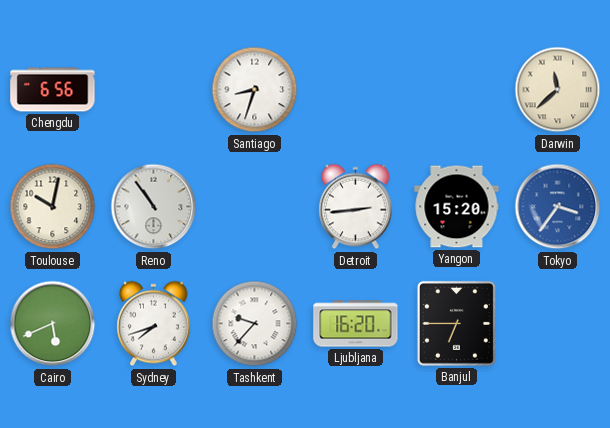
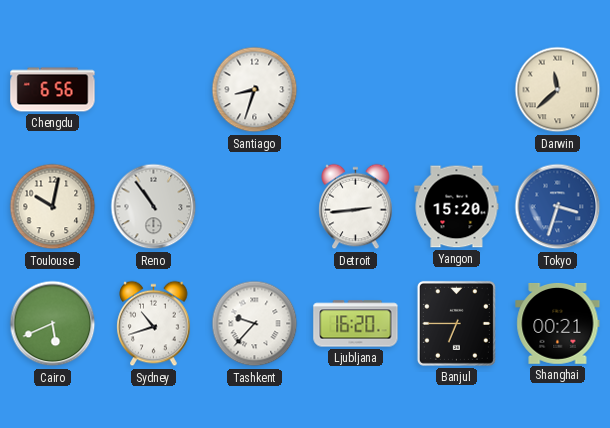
Tokyo: 3:36 -> 3:33 (558, 207)
Sydney: 7:42 -> 10:42 (154, 324)
Shanghai: none -> 00:21 (558, 323)
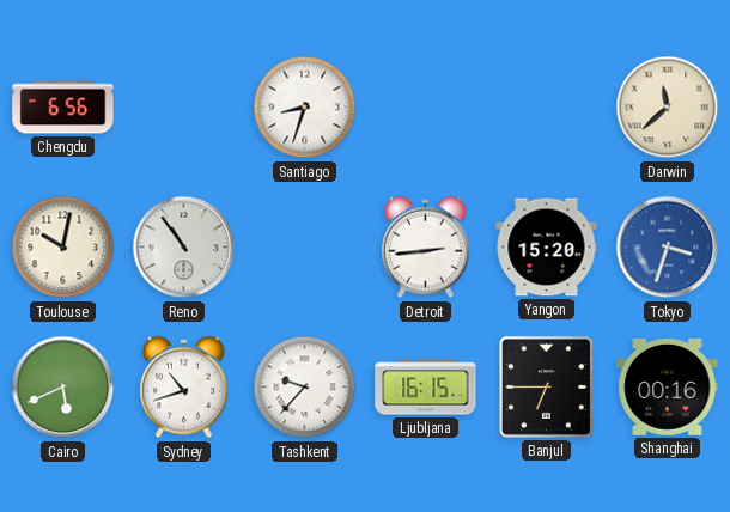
Ljubljana: 16:20 -> 16:15 (426, 388)
Shanghai: 00:21 -> 00:16 (668, 386)
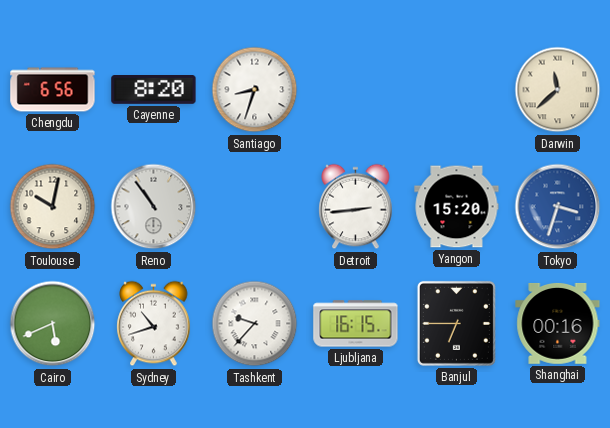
Cayenne: none -> 8:20 (154, 90)
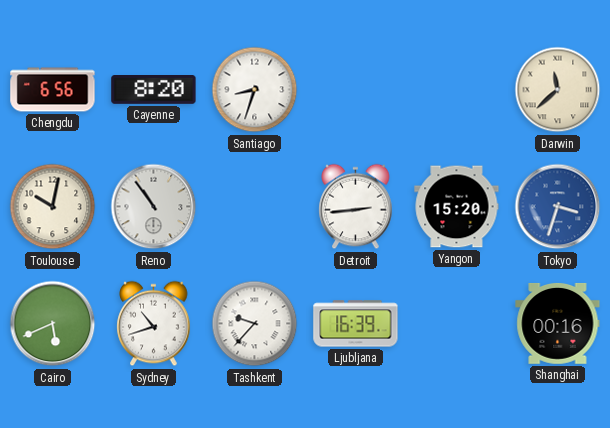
Ljubljana: 16:15 -> 16:39 (356, 324)
Banjul: 6:45 -> none (456, 323)
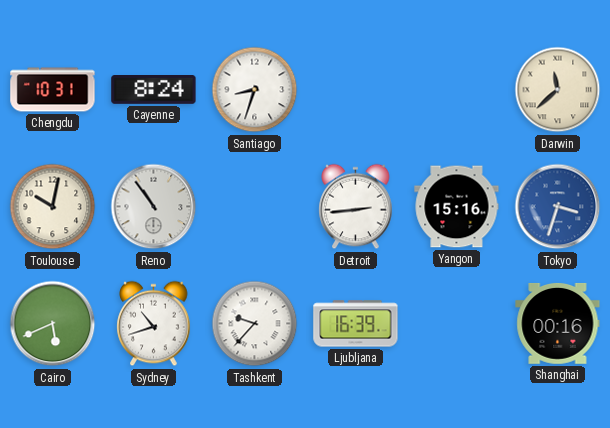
Chengdu: 6:56 -> 10:31 (53, 90)
Cayenne: 8:20 -> 8:24 (154, 90)
Yangon: 15:20 -> 15:16 (457, 207)
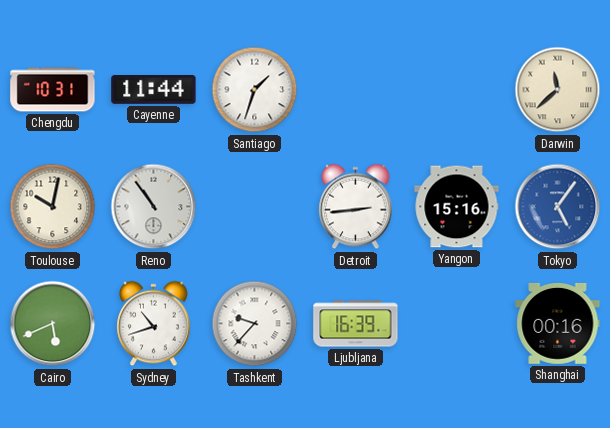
Cayenne: 8:24 -> 11:44 (154, 90)
Santiago: 8:33 -> 1:33 (255, 90)
Tokyo: 3:33 -> 5:06 (558, 207)
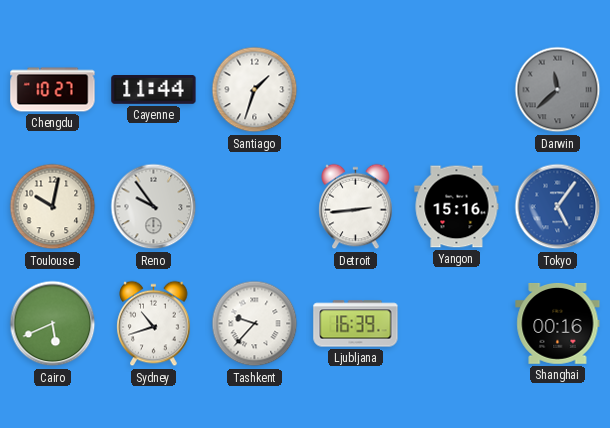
Chengdu: 10:31 -> 10:27 (53, 90)
Darwin dial: cream -> grey (558, 90)
Reno: 10:54 -> 9:54 (154, 207)
